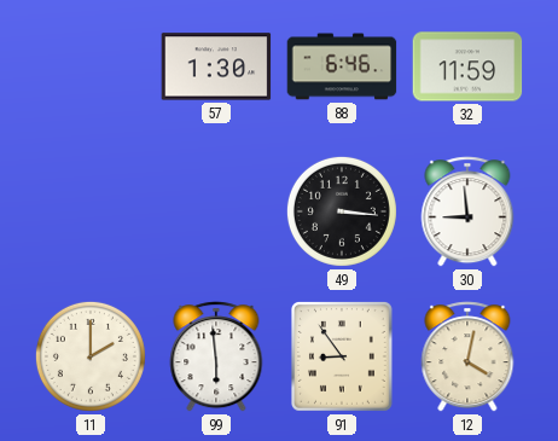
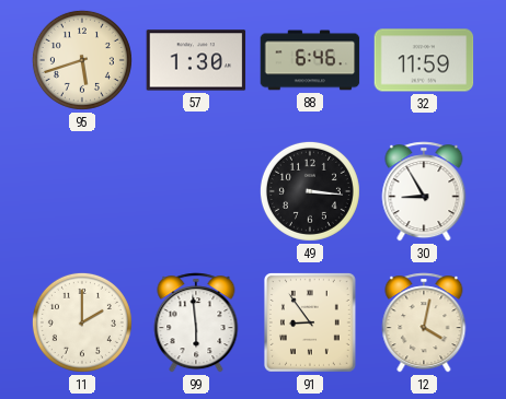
95: none -> 5:42 (82, 60)
30: 8:59 -> 8:55 (424, 191)
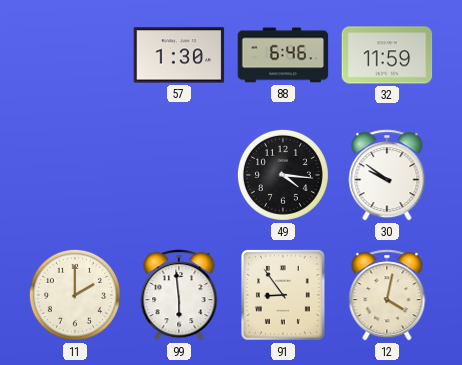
95: 5:42 -> none (82, 60)
49: 3:16 -> 4:16 (283, 175)
30: 8:55 -> 9:51 (387, 175)
